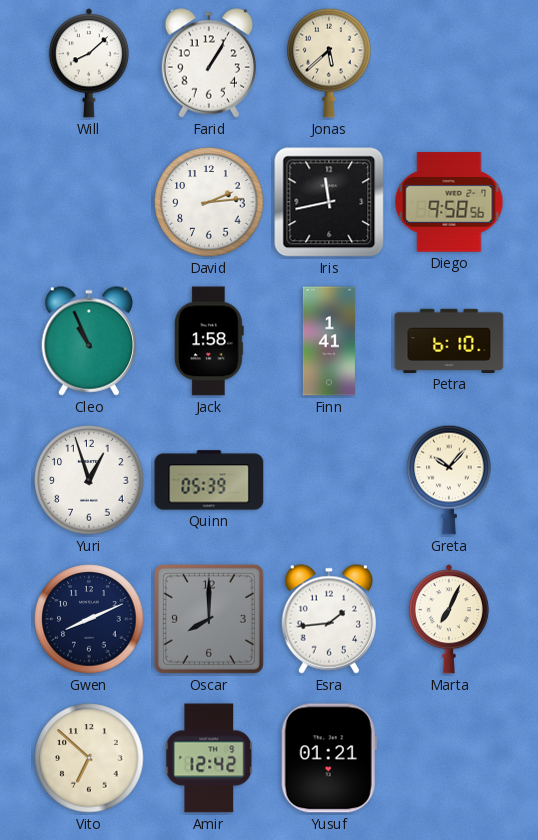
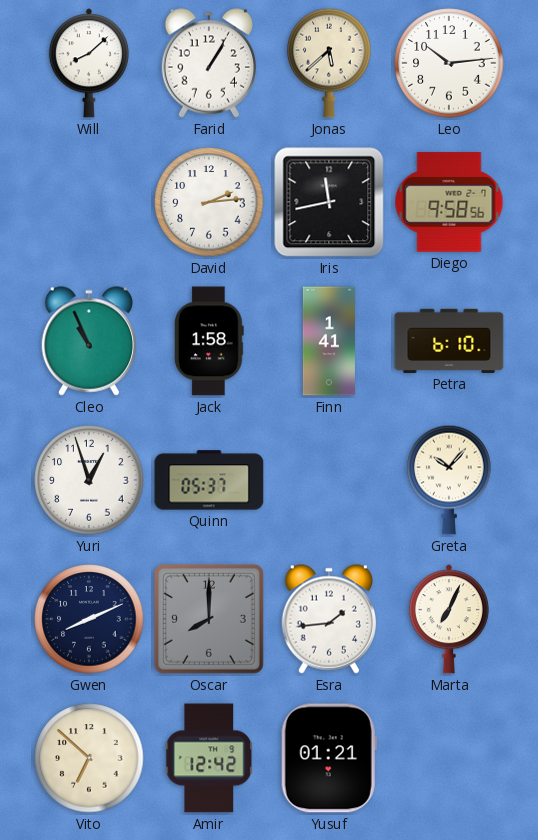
Leo: none -> 10:14 (449, 63)
Quinn: 05:39 -> 05:37 (209, 480)
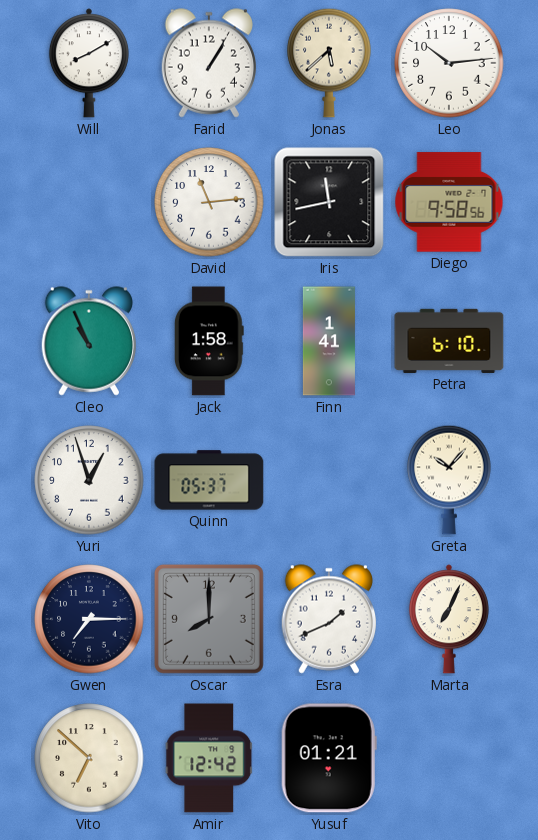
Will: 8:08 -> 8:10 (89, 63)
David: 2:14 -> 11:14 (209, 202)
Gwen: 8:11 -> 7:15 (89, 619)
Esra: 1:44 -> 1:41 (328, 619)
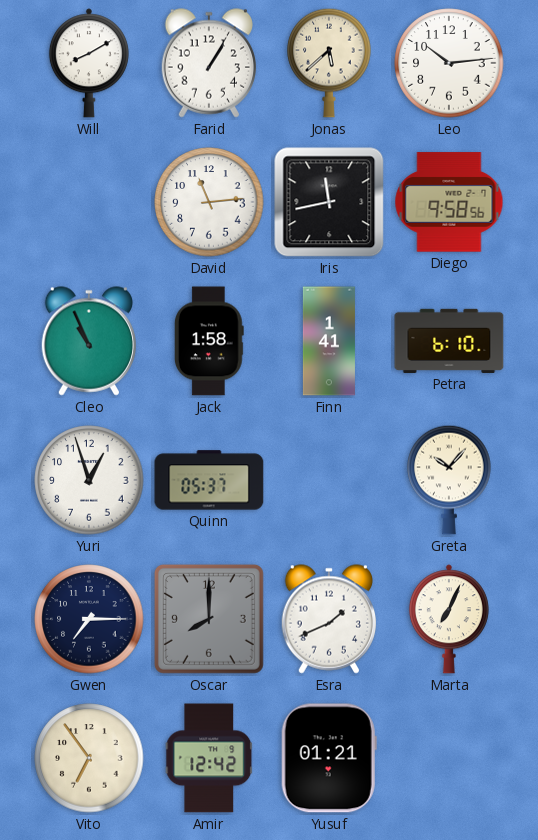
Vito: 6:52 -> 6:54 (89, 758)
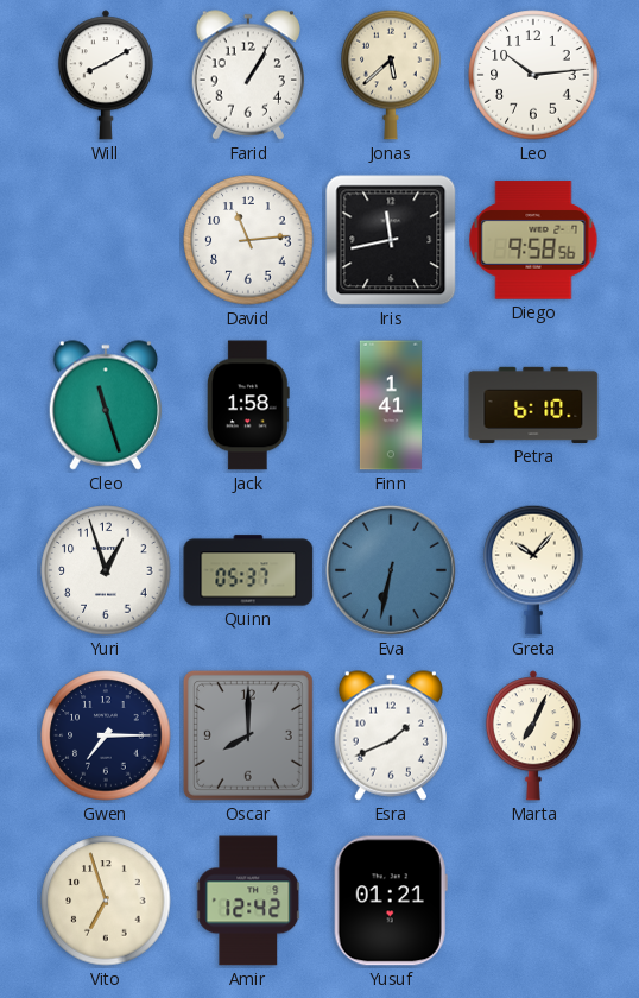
Cleo: 10:56 -> 11:27 (105, 405)
Eva: none -> 6:32 (391, 570)
Vito: 6:54 -> 6:57 (106, 901)
